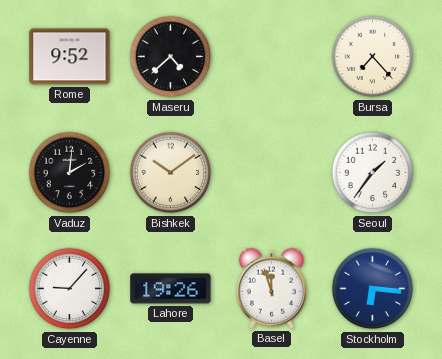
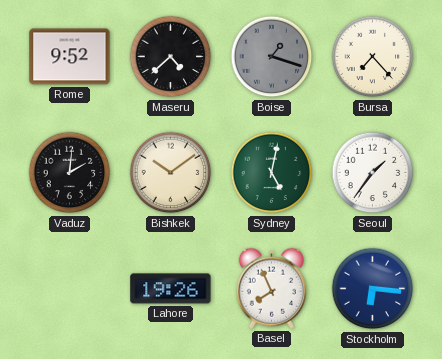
Boise: none -> 1:18 (272, 57)
Sydney: none -> 5:02 (272, 173)
Cayenne: 9:07 -> none (70, 289)
Basel: 11:57 -> 7:56 (271, 288)
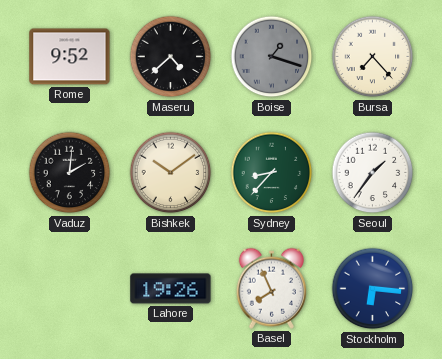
Sydney: 5:02 -> 8:37 (272, 173)
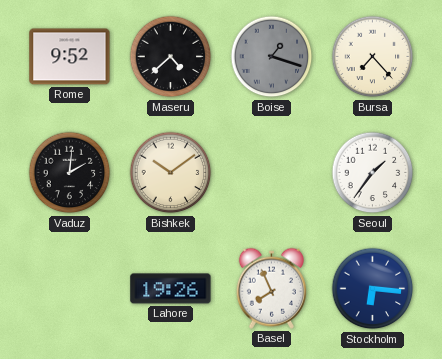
Sydney: 8:37 -> none (272, 173)
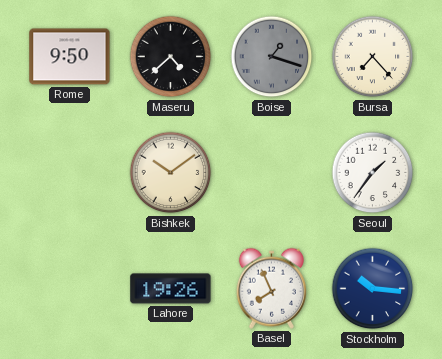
Rome: 9:52 -> 9:50 (70, 57)
Vaduz: 2:01 -> none (70, 173)
Stockholm: 6:16 -> 10:16 (373, 289)
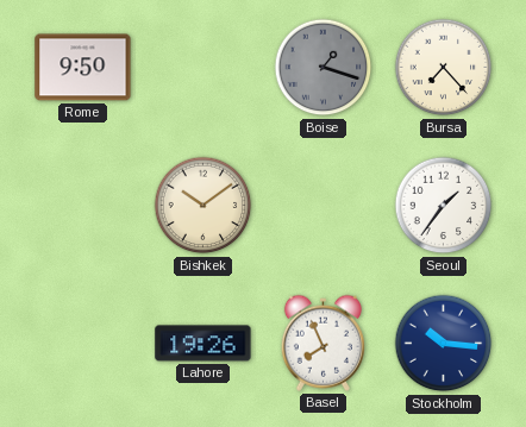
Maseru: 4:38 -> none (171, 57)
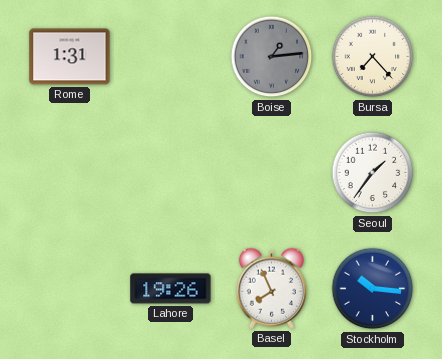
Rome: 9:50 -> 1:31 (70, 57)
Boise: 1:18 -> 1:14 (272, 57)
Bishkek: 10:09 -> none (203, 206)
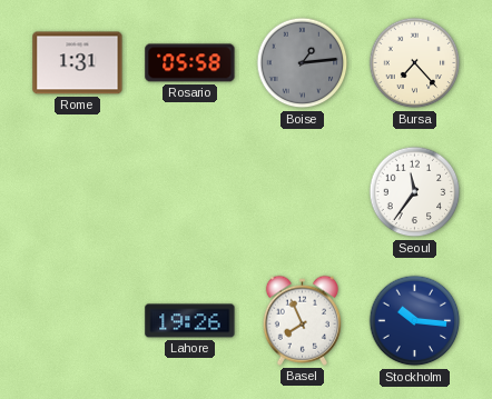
Rosario: none -> 05:58 (190, 63)
Seoul: 1:36 -> 11:36 (415, 192)
